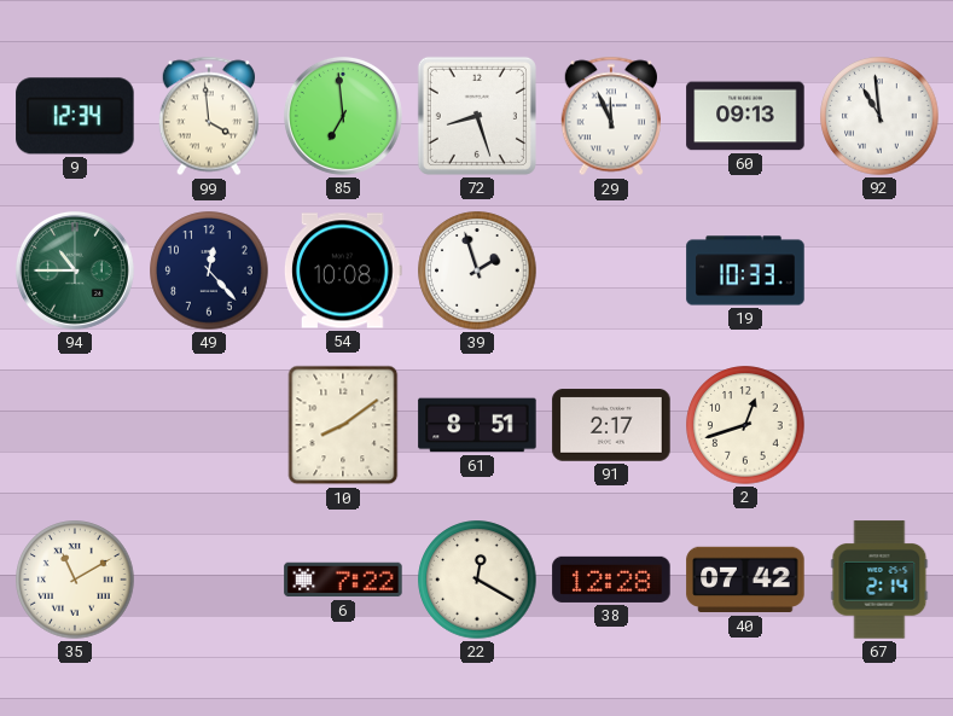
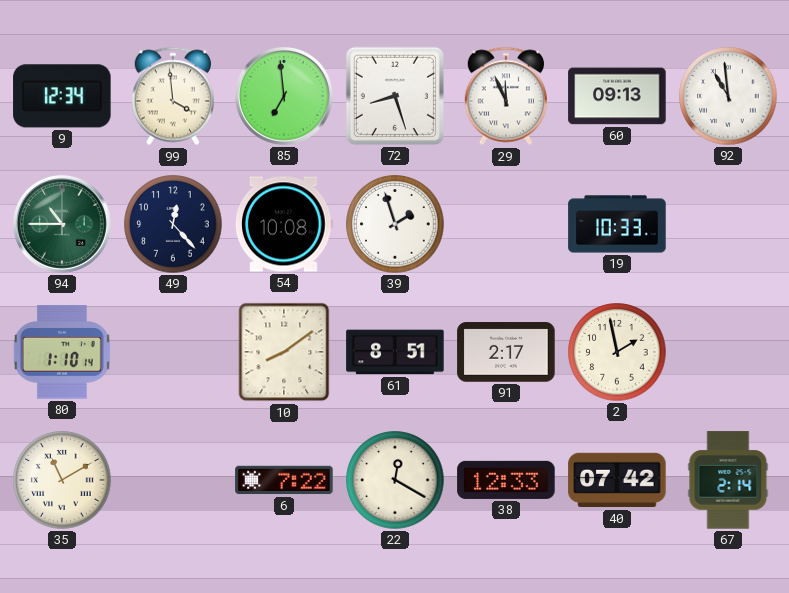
80: none -> 1:10 (62, 352)
2: 12:42 -> 1:58 (617, 352)
38: 12:28 -> 12:33 (506, 480)
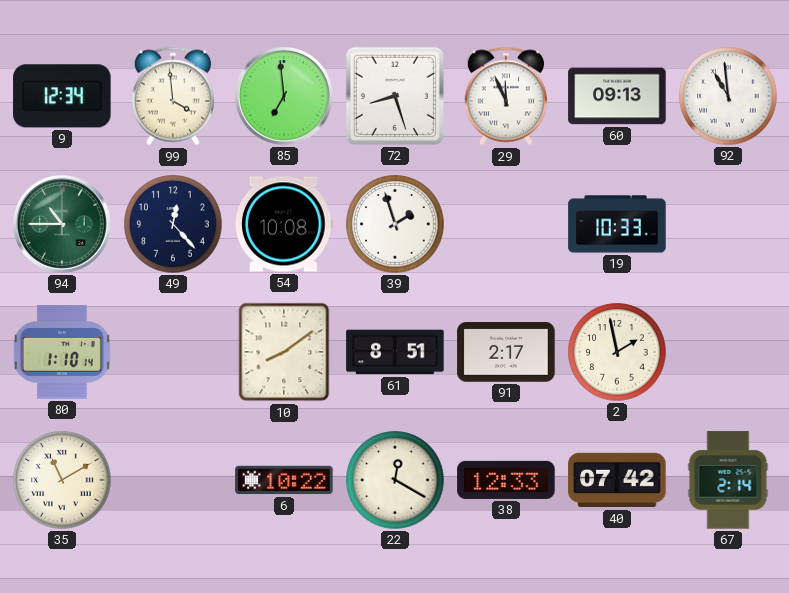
6: 7:22 -> 10:22 (284, 480)
